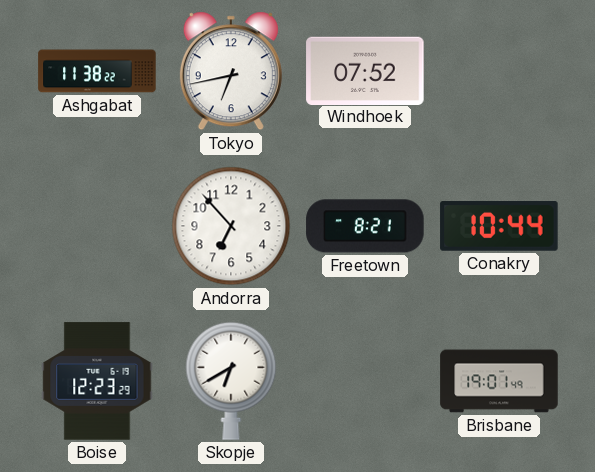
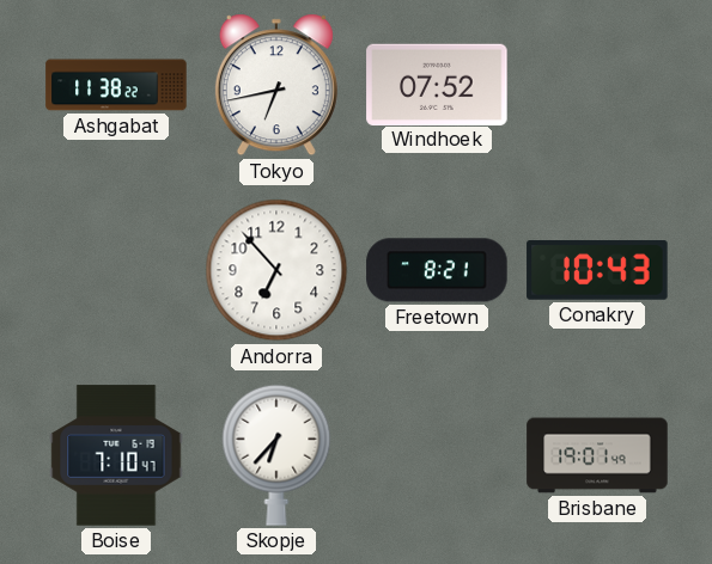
Conakry: 10:44 -> 10:43 (597, 271)
Boise: 12:23 -> 7:10 (116, 455)
Skopje: 6:40 -> 6:37 (276, 455)
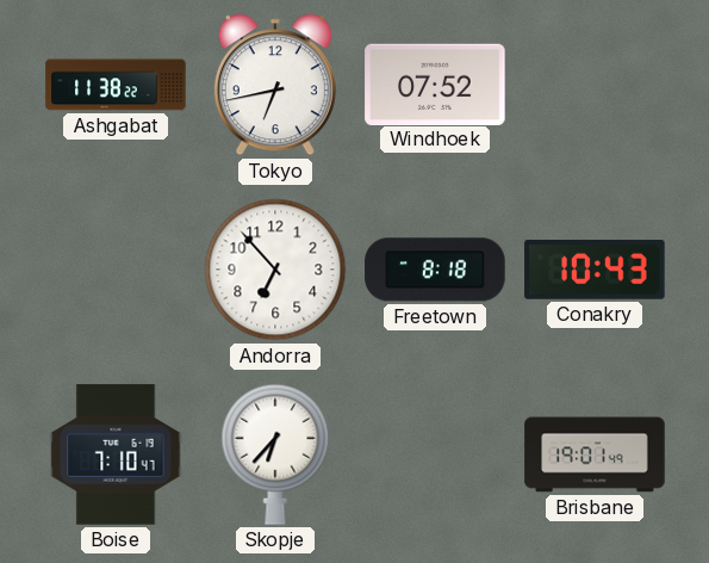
Freetown: 8:21 -> 8:18 (435, 270)
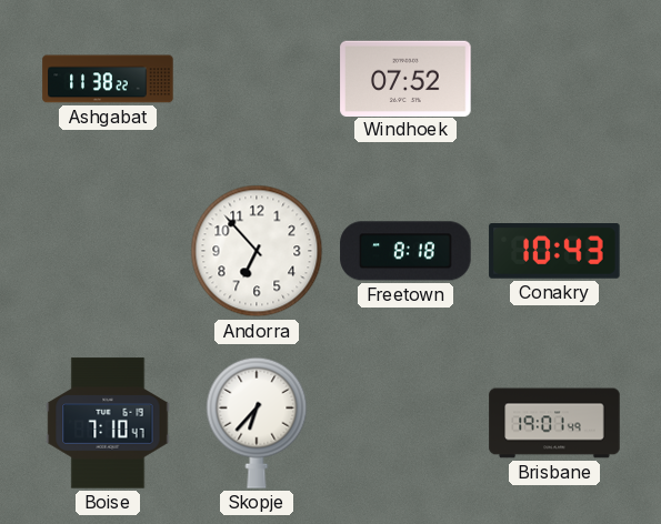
Tokyo: 6:43 -> none (275, 85)
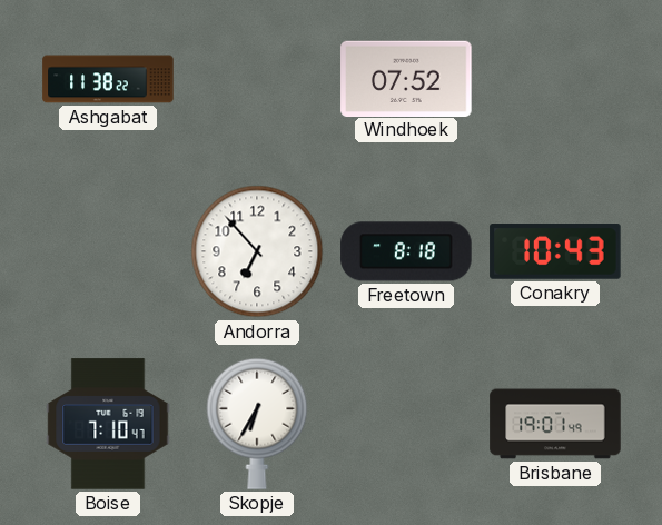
Skopje: 6:37 -> 6:35 (257, 424)
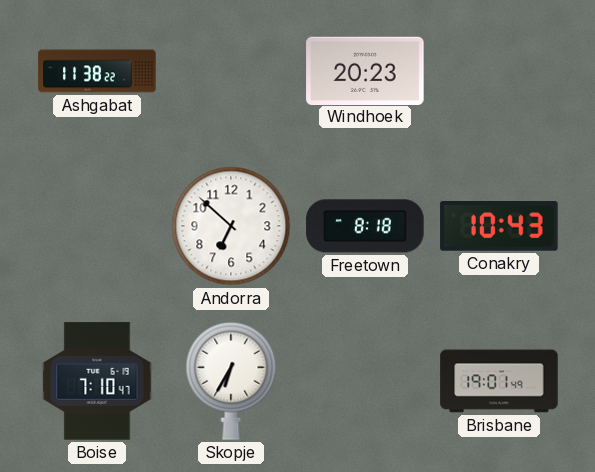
Windhoek: 07:52 -> 20:23 (365, 70)
Andorra: 6:53 -> 6:52 (231, 226)
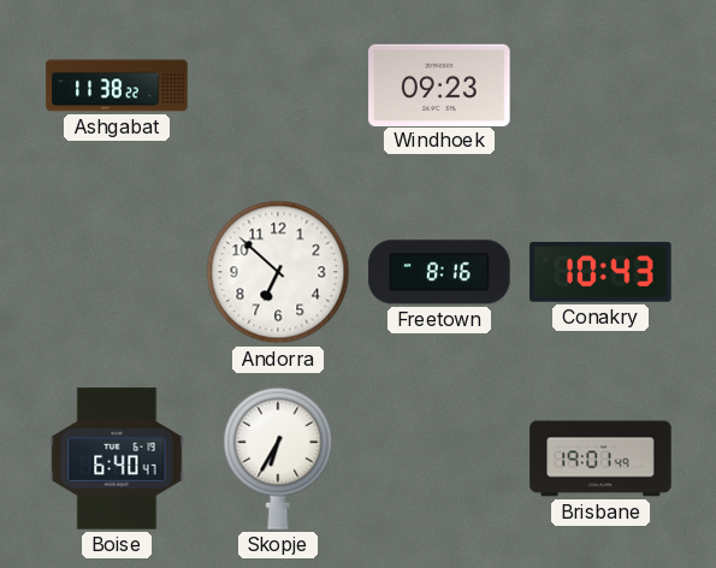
Windhoek: 20:23 -> 09:23 (439, 84)
Freetown: 8:18 -> 8:16 (439, 272)
Boise: 7:10 -> 6:40 (117, 458)
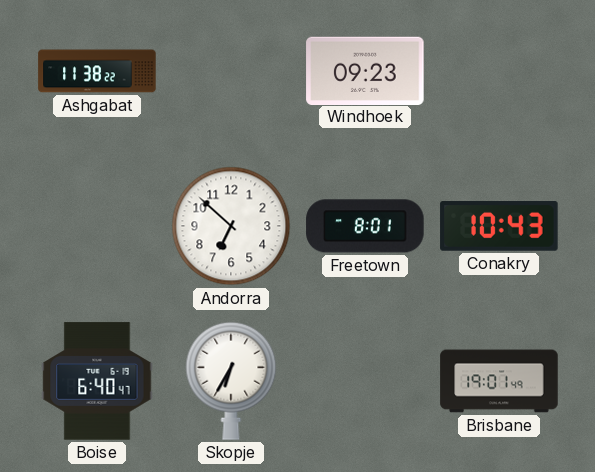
Freetown: 8:16 -> 8:01 (365, 226)
